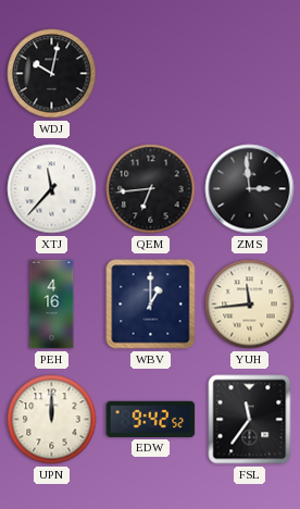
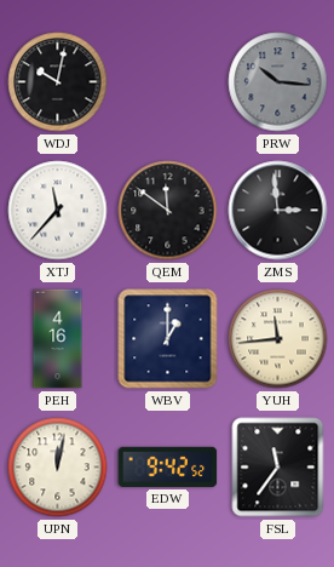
PRW: none -> 10:16 (278, 82)
QEM: 6:44 -> 11:51 (168, 211)
UPN: 12:00 -> 12:02 (58, 468)
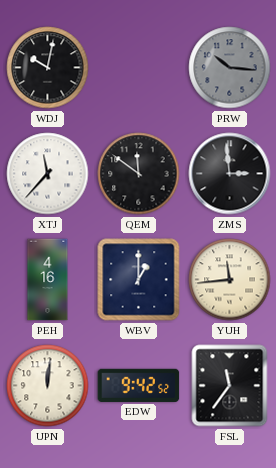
UPN: 12:02 -> 12:01 (48, 386)
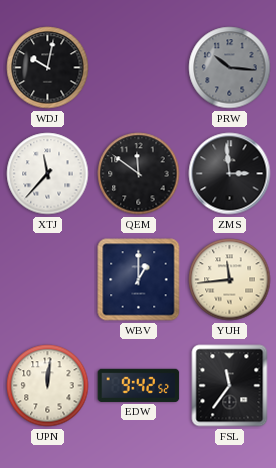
PEH: 4:16 -> none (48, 280)
